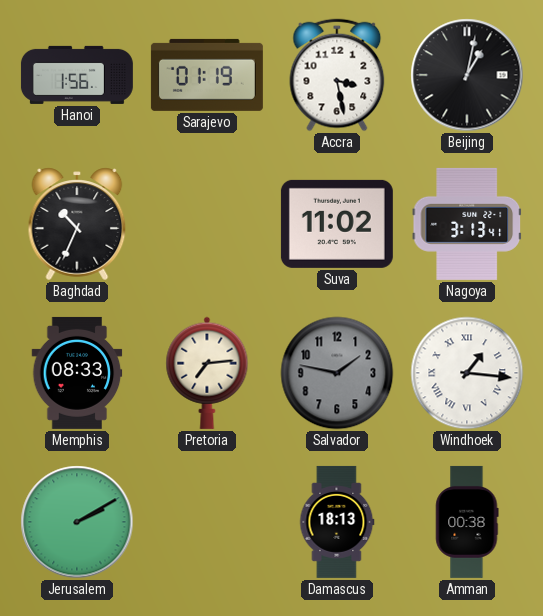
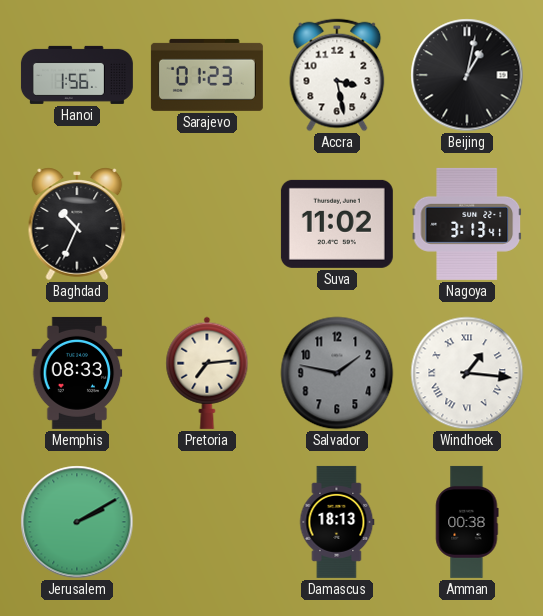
Sarajevo: 01:19 -> 01:23 (207, 75)
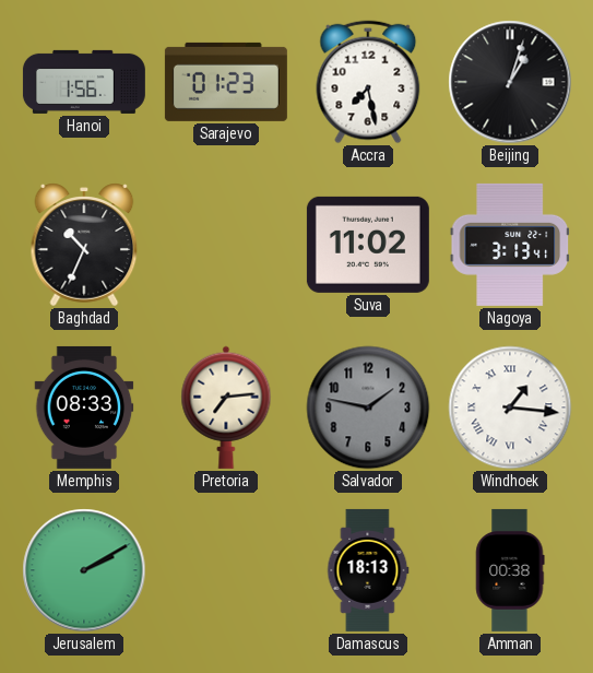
Accra: 3:28 -> 7:28 (368, 82)
Beijing: 1:02 -> 1:03 (510, 82)
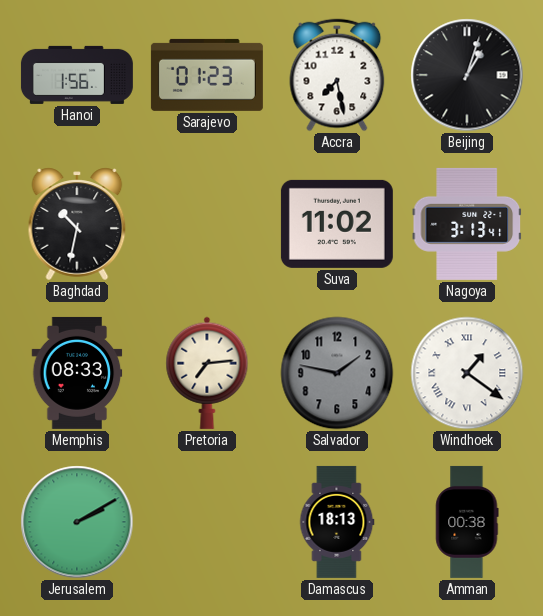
Baghdad: 10:34 -> 10:32 (77, 224)
Windhoek: 1:16 -> 1:21 (467, 373)
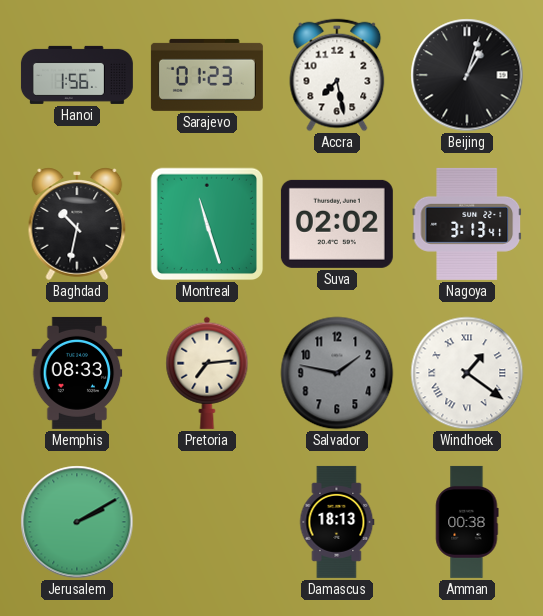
Montreal: none -> 11:27 (207, 224)
Suva: 11:02 -> 02:02 (337, 224)
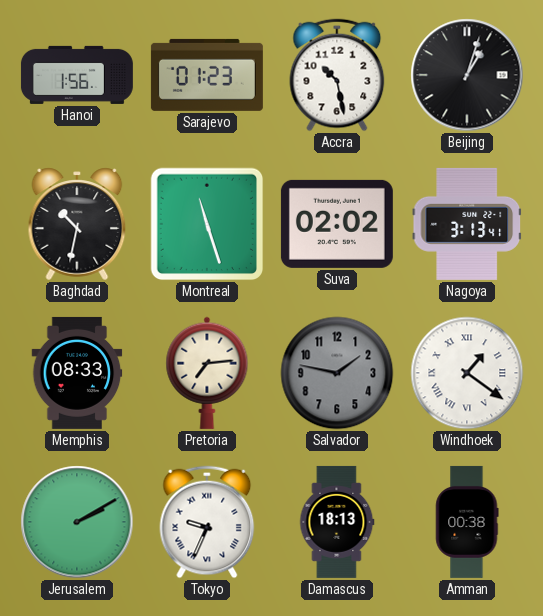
Accra: 7:28 -> 10:28 (337, 75)
Tokyo: none -> 9:34 (207, 522)
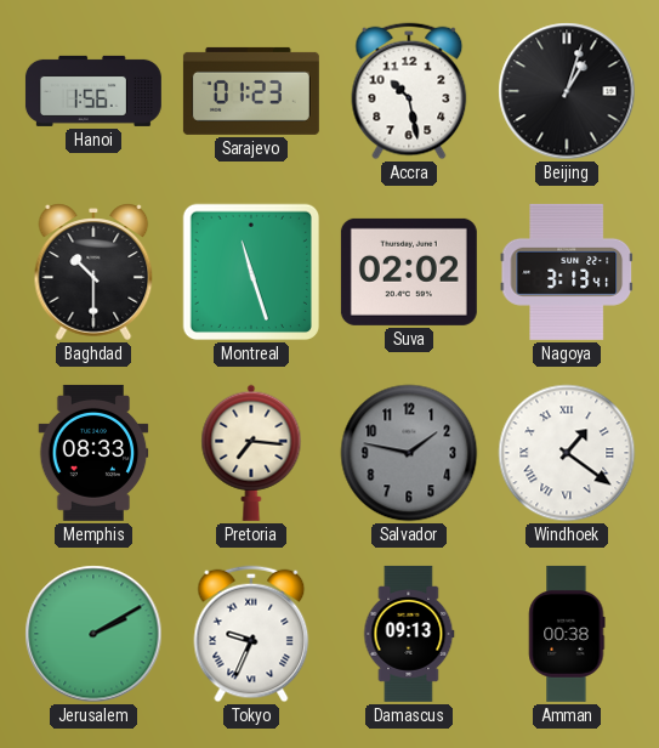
Baghdad: 10:32 -> 10:30 (93, 272)
Pretoria: 7:14 -> 7:16 (251, 453)
Damascus: 18:13 -> 09:13 (409, 634)
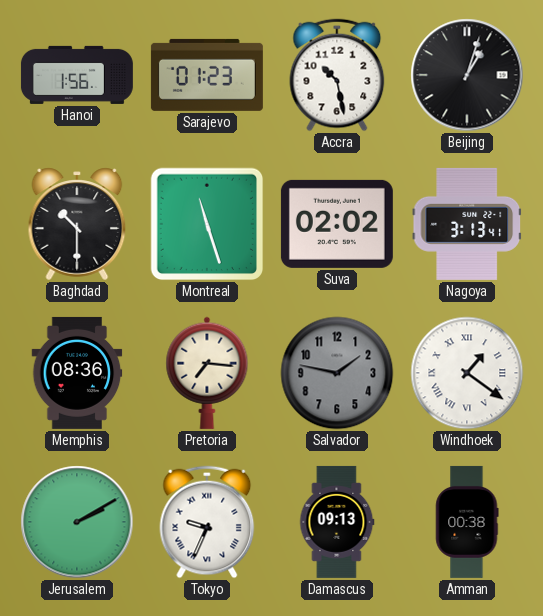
Memphis: 08:33 -> 08:36 (77, 373)
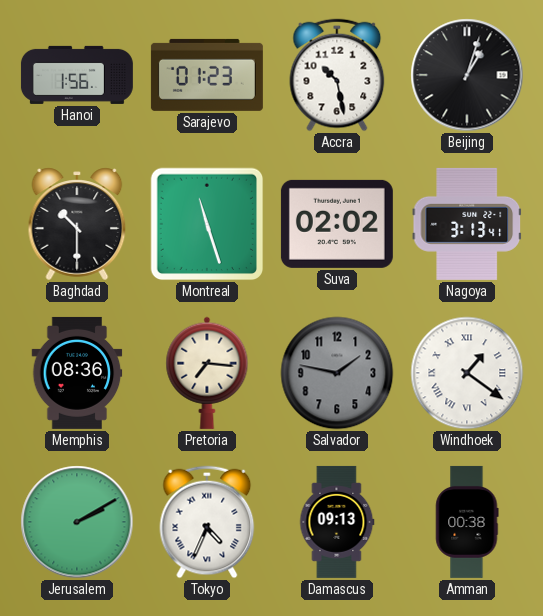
Tokyo: 9:34 -> 4:34 (207, 522)
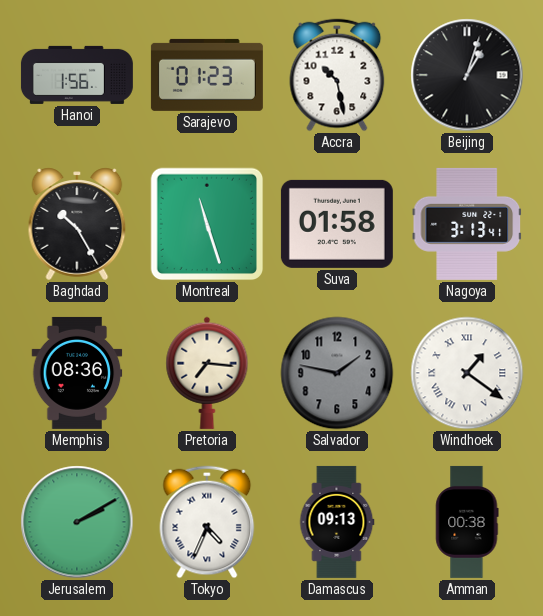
Baghdad: 10:30 -> 10:25 (77, 224)
Suva: 02:02 -> 01:58 (337, 224)
